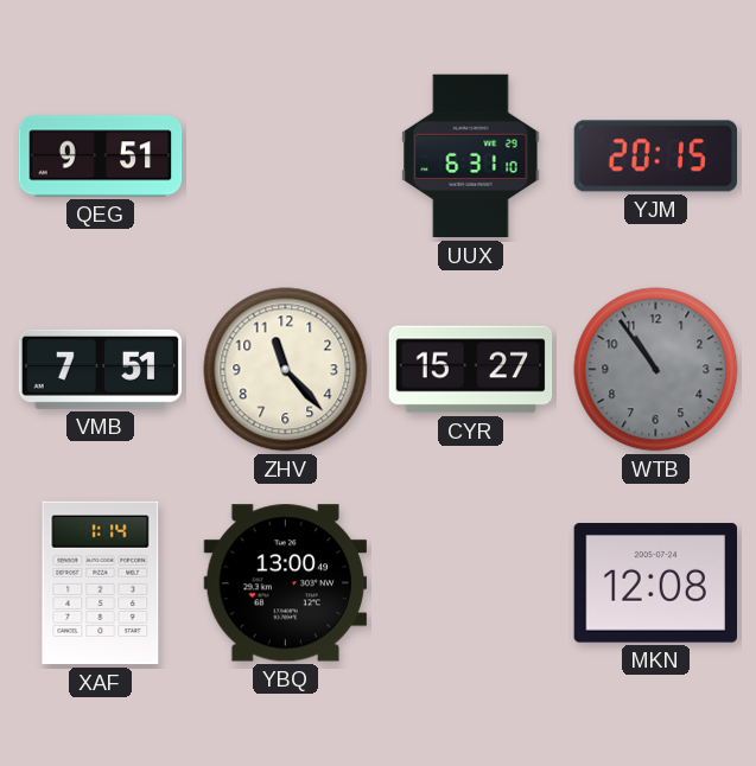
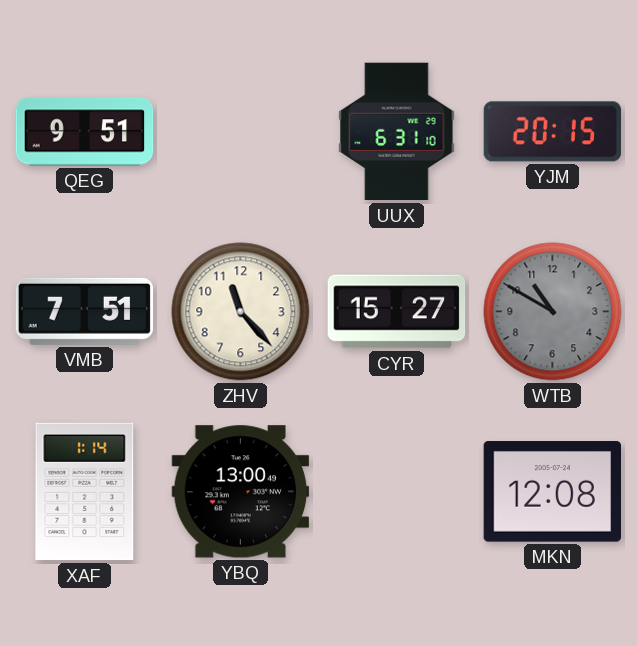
WTB: 10:54 -> 10:50 (553, 312)
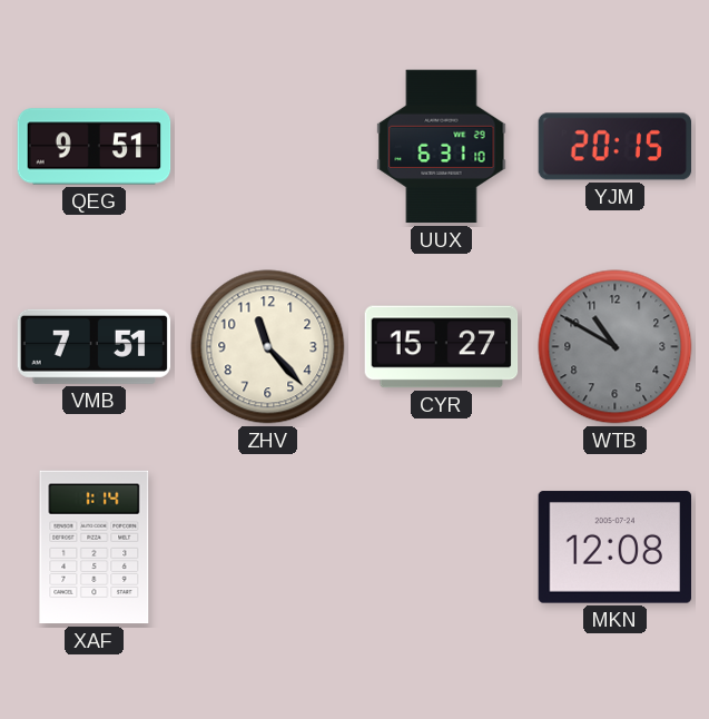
YBQ: 13:00 -> none (241, 492)
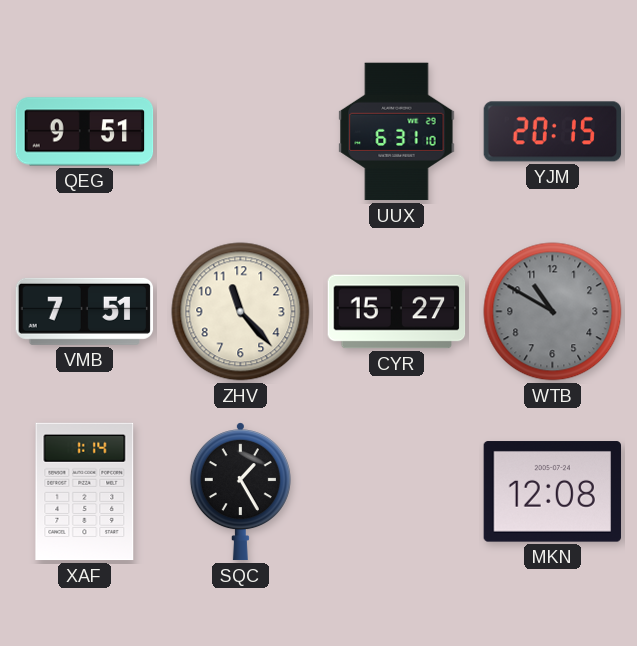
SQC: none -> 1:25 (240, 492)
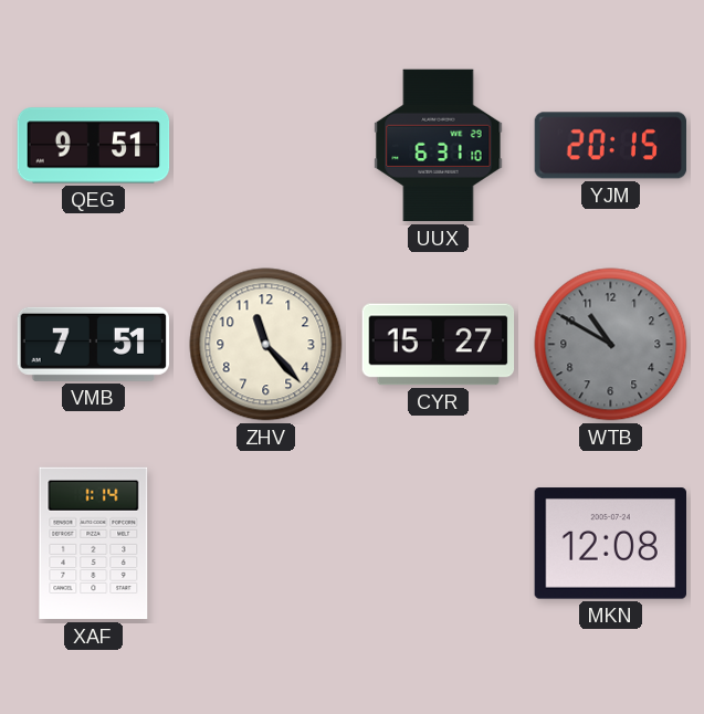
SQC: 1:25 -> none (240, 492)
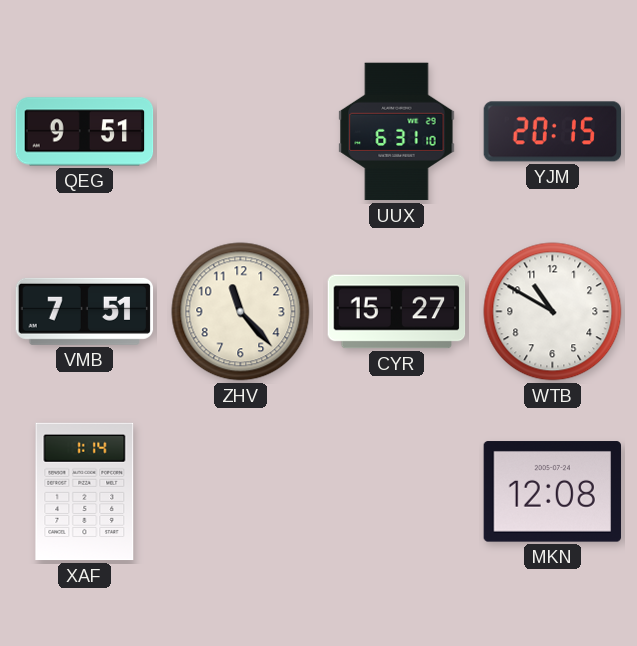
WTB dial: grey -> white (553, 312)
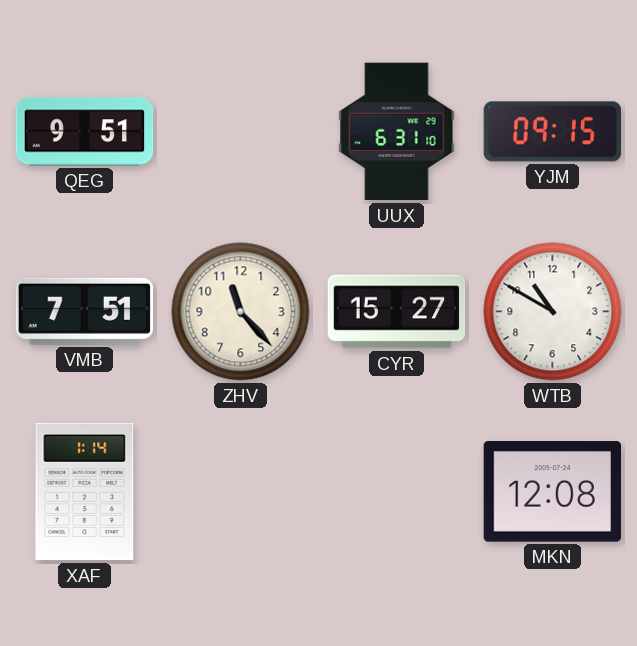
YJM: 20:15 -> 09:15 (553, 132)
